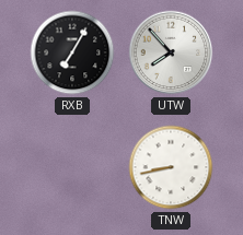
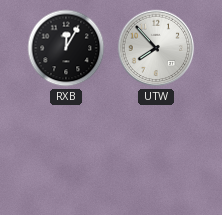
RXB: 7:05 -> 12:05 (66, 48)
TNW: 8:43 -> none (171, 167)
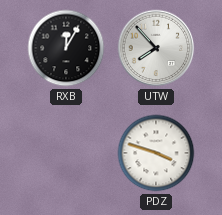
PDZ: none -> 3:48 (156, 153)
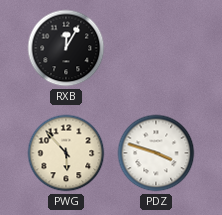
UTW: 7:53 -> none (156, 48)
PWG: none -> 5:53 (66, 153)
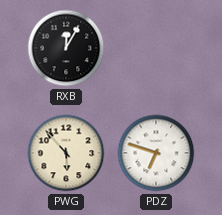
PDZ: 3:48 -> 6:48 (156, 153)
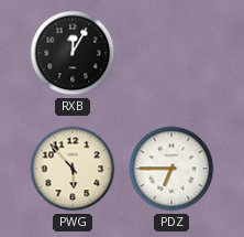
PDZ: 6:48 -> 6:45 (171, 169)
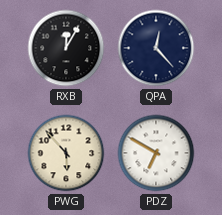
QPA: none -> 12:23 (156, 48)
PDZ: 6:45 -> 6:50 (156, 153)
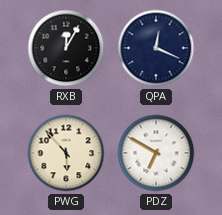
QPA: 12:23 -> 12:19 (156, 48)
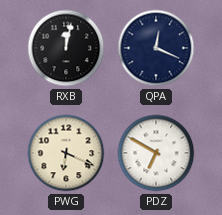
RXB: 12:05 -> 12:02 (66, 48)
PWG: 5:53 -> 6:19 (66, 153)
